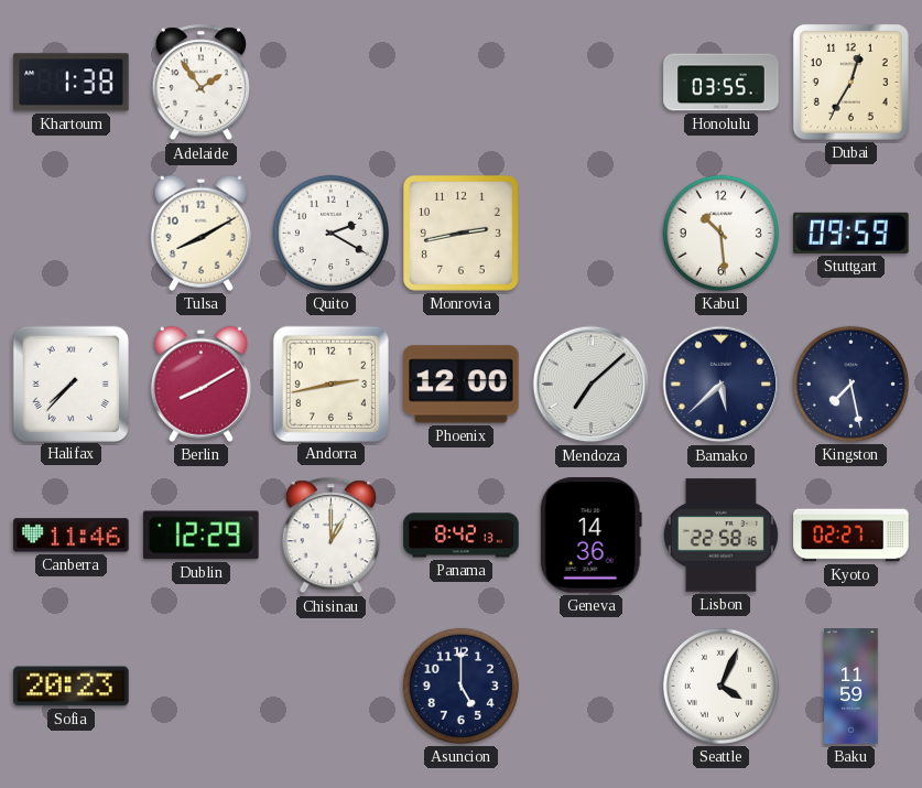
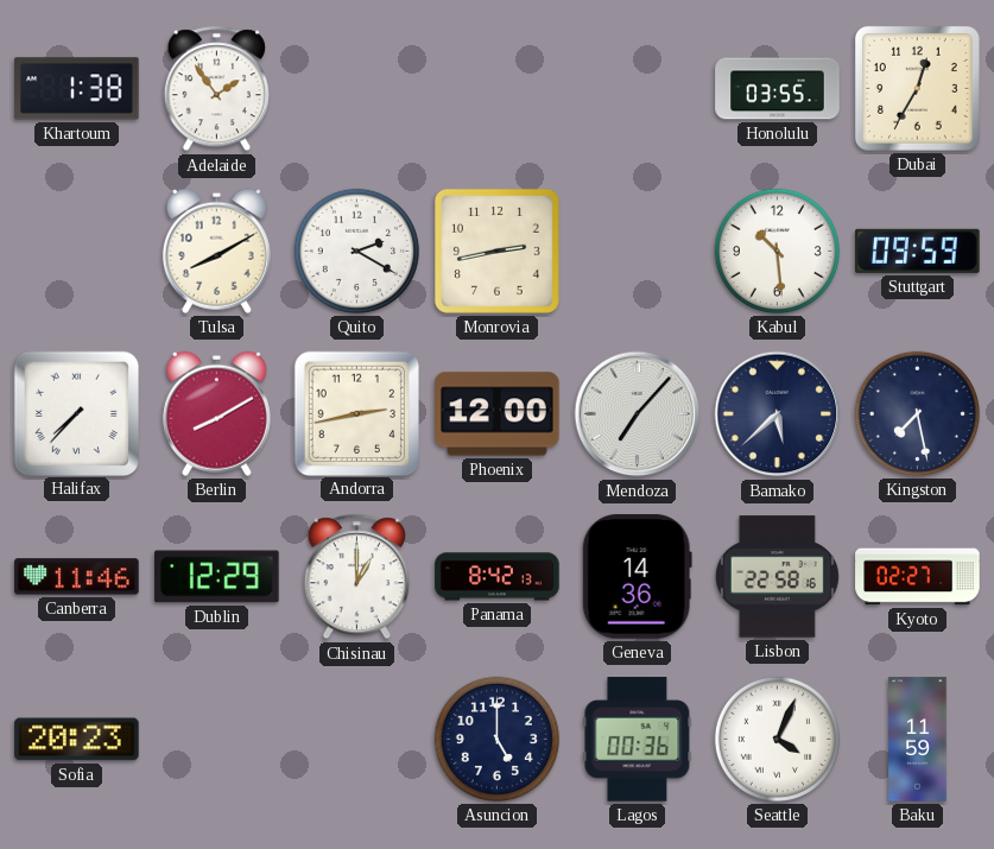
Mendoza: 7:08 -> 7:07 (638, 414)
Lagos: none -> 00:36 (638, 740)
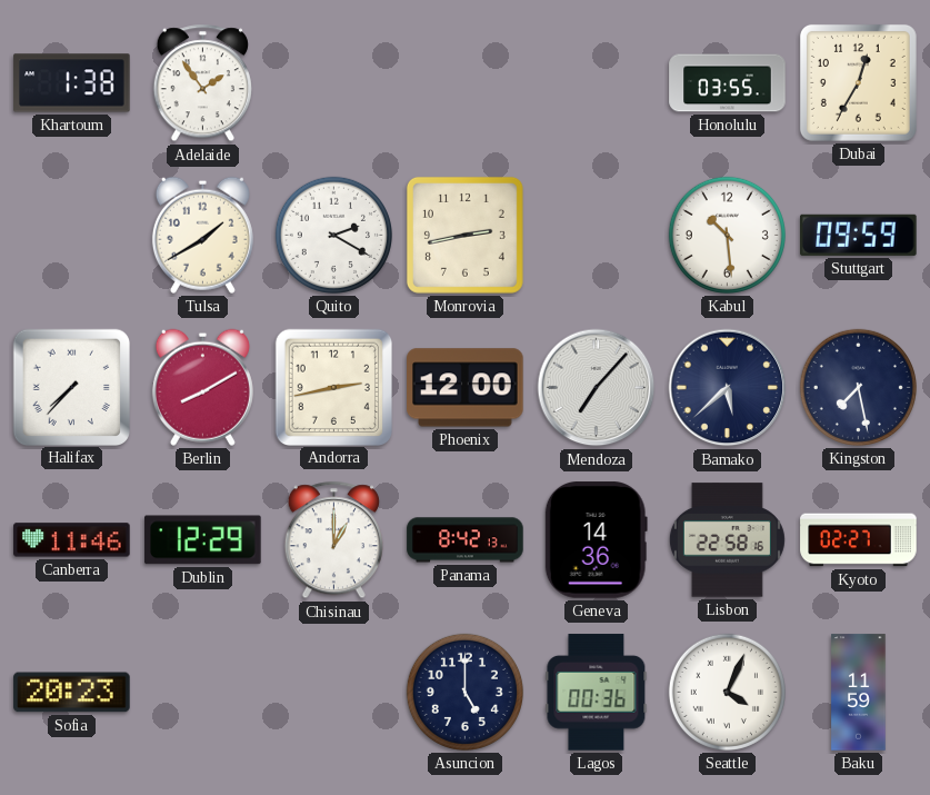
Tulsa: 8:10 -> 1:40 (202, 235)
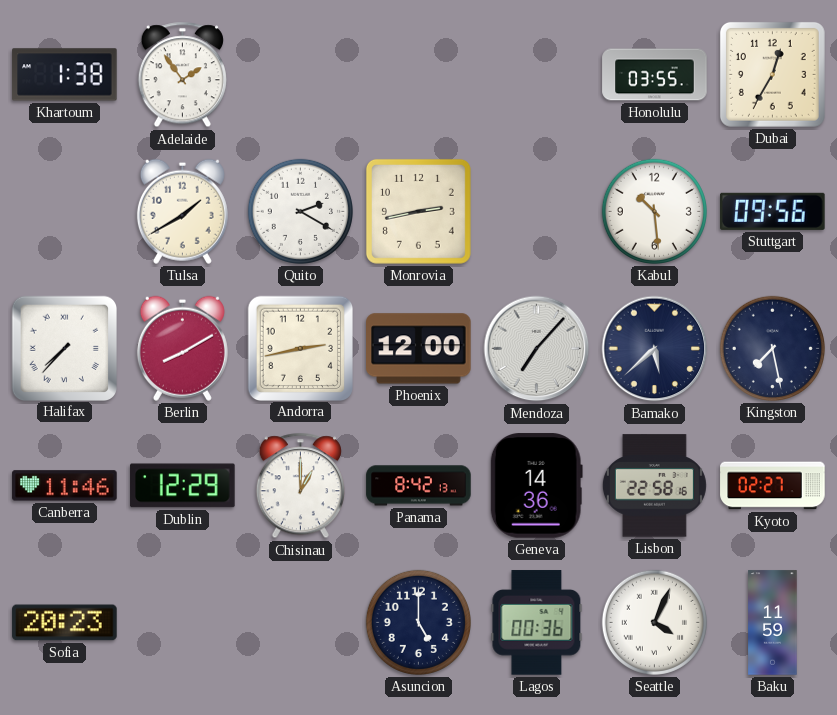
Stuttgart: 09:59 -> 09:56 (773, 211)
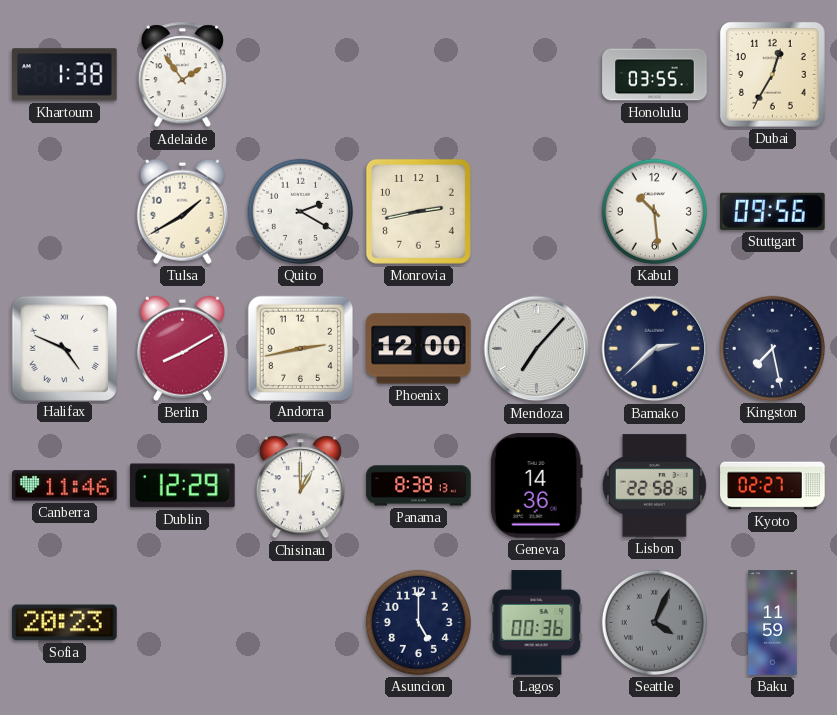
Halifax: 7:37 -> 4:49 (64, 348)
Bamako: 5:38 -> 2:38 (655, 349)
Panama: 8:42 -> 8:38 (419, 486)
Seattle dial: white -> grey (654, 622)
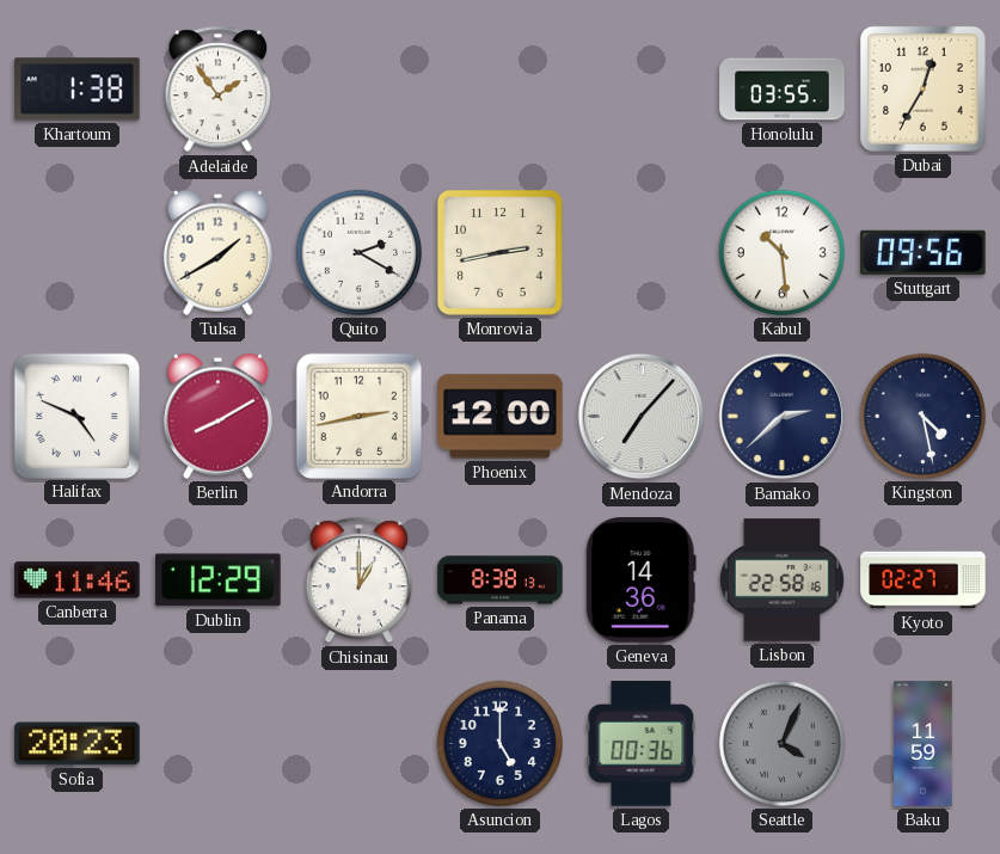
Kingston: 7:28 -> 4:28 (922, 416)
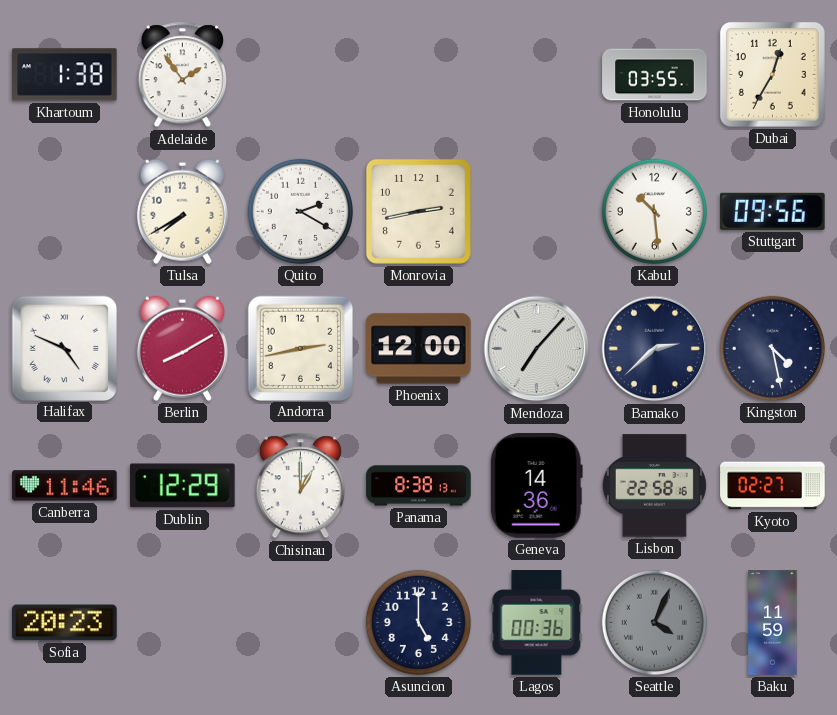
Tulsa: 1:40 -> 7:40 (182, 211)
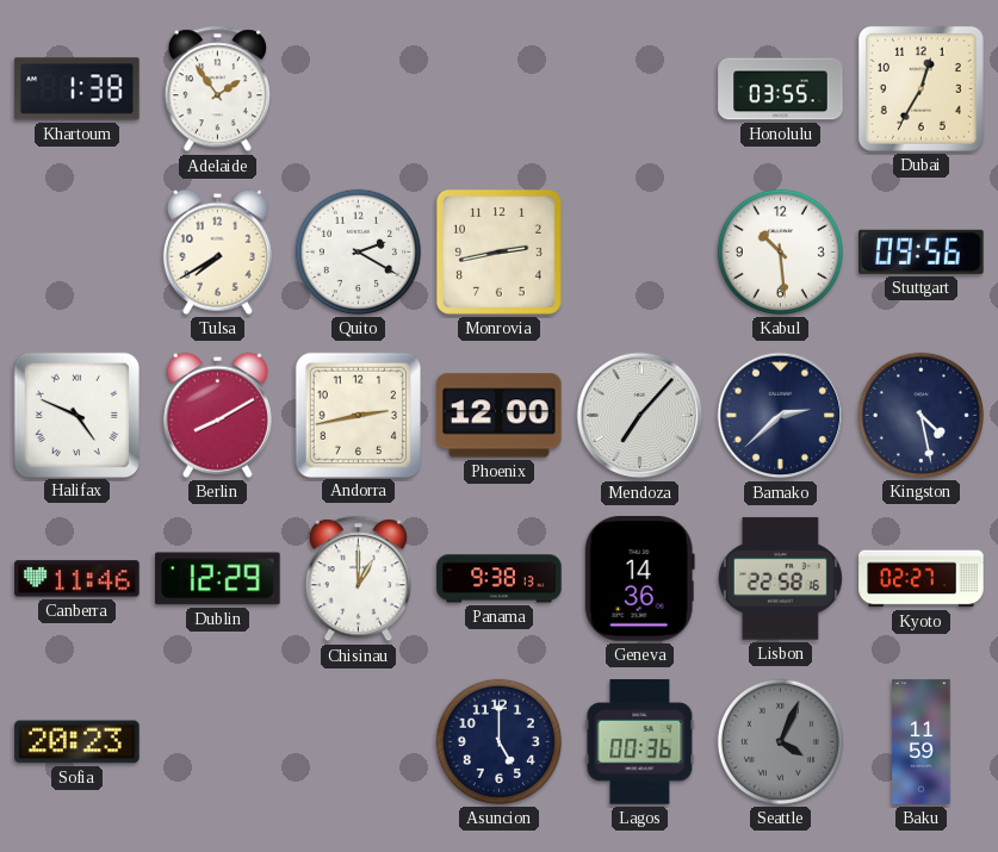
Panama: 8:38 -> 9:38 (500, 579)
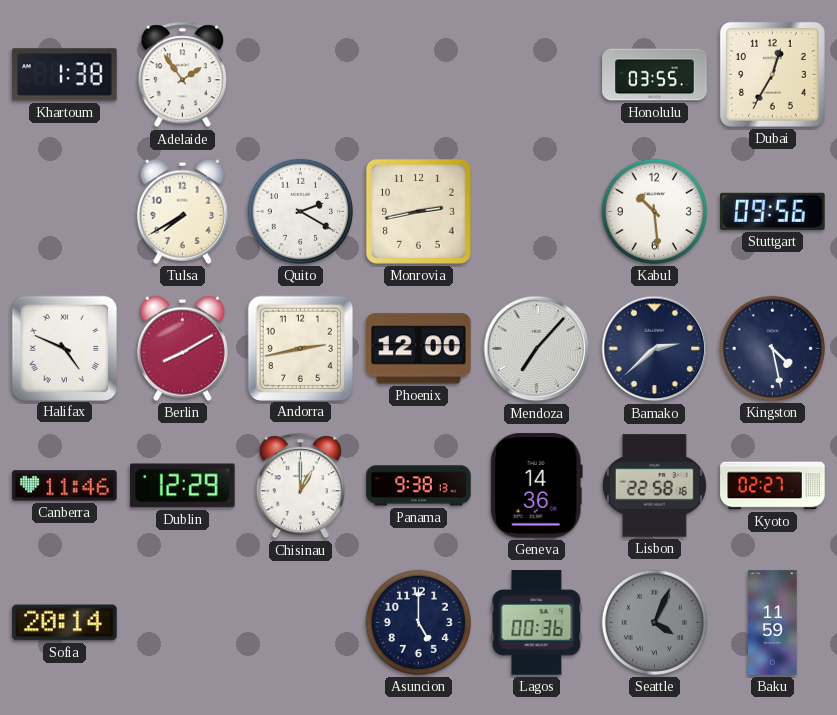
Sofia: 20:23 -> 20:14 (65, 623)
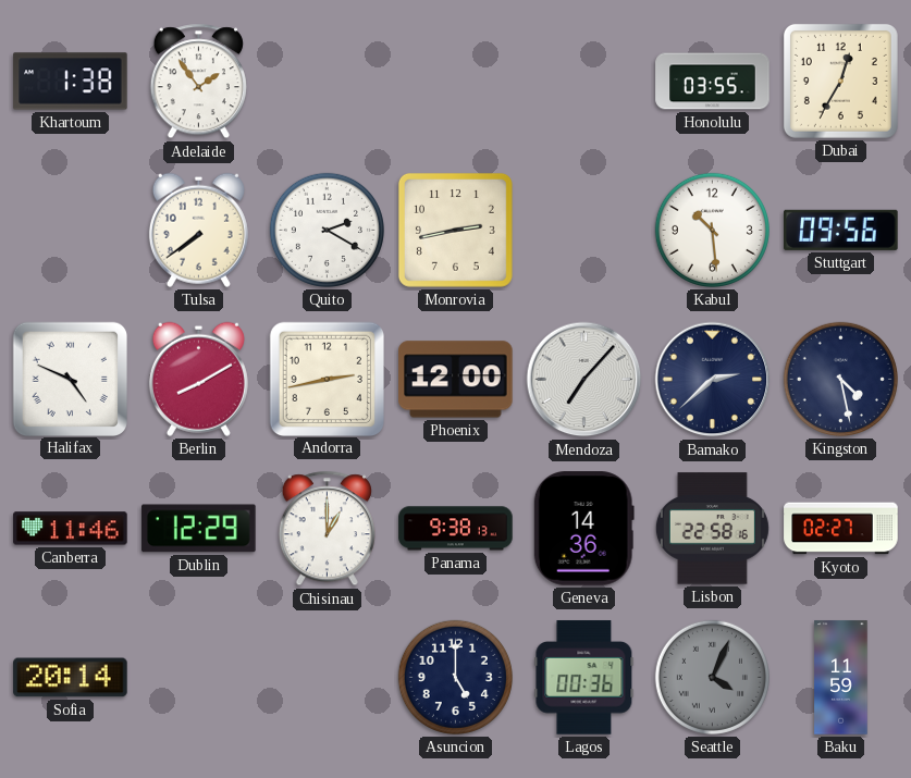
Tulsa: 7:40 -> 7:39 (198, 230)
